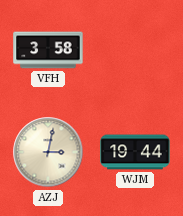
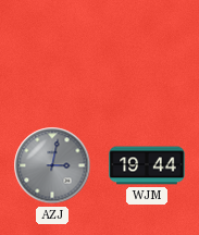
VFH: 3:58 -> none (48, 50)
AZJ dial: cream -> grey (52, 165)
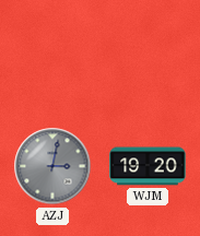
WJM: 19:44 -> 19:20 (148, 166)
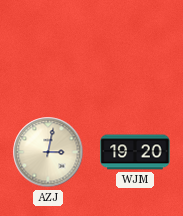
AZJ dial: grey -> cream (48, 152)
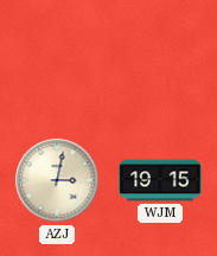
WJM: 19:20 -> 19:15 (160, 180)
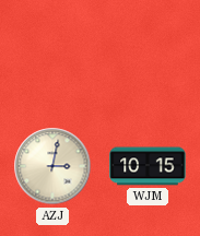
WJM: 19:15 -> 10:15 (148, 166)
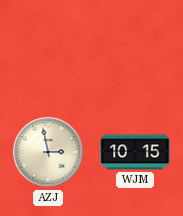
AZJ: 3:02 -> 2:58 (48, 152)
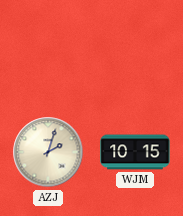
AZJ: 2:58 -> 2:03 (48, 152)
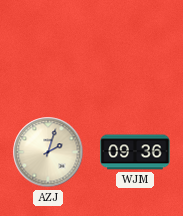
WJM: 10:15 -> 09:36 (135, 152)
